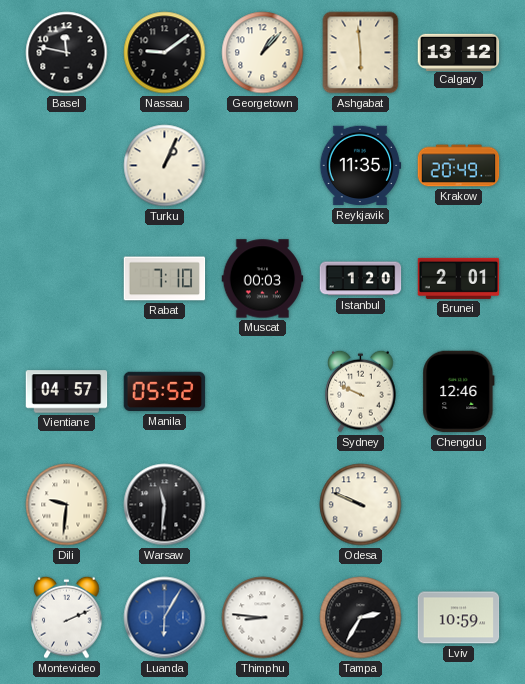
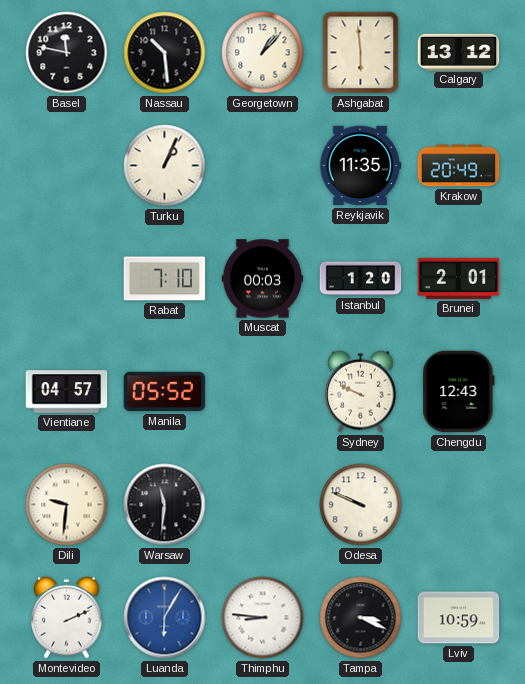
Nassau: 9:09 -> 10:29 (165, 53)
Chengdu: 12:46 -> 12:43 (459, 392)
Tampa: 2:35 -> 3:19 (361, 618)
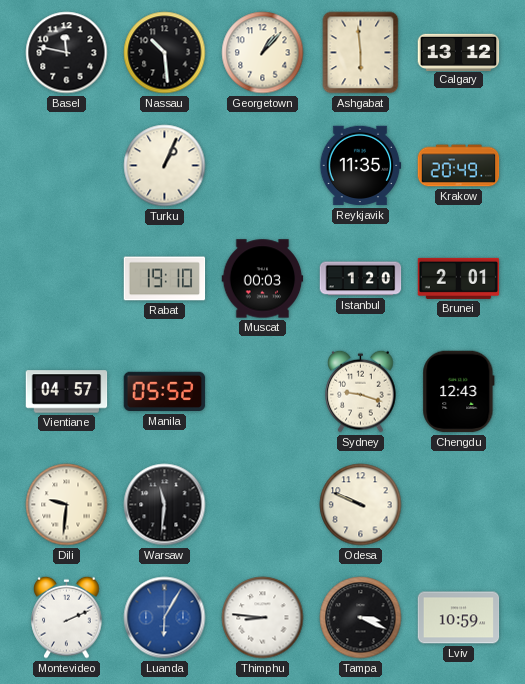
Rabat: 7:10 -> 19:10 (165, 279)
Sydney: 9:49 -> 9:18 (361, 391)
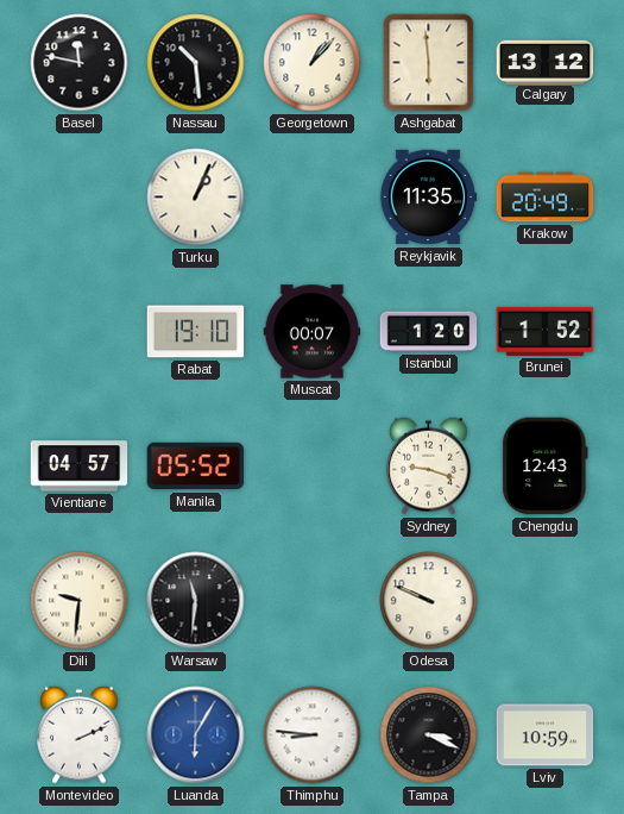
Muscat: 00:03 -> 00:07 (313, 332)
Brunei: 2:01 -> 1:52 (546, 331)
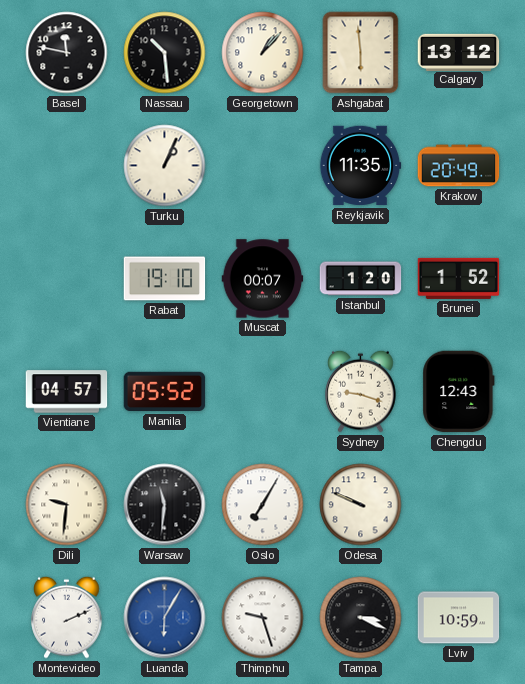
Oslo: none -> 7:05 (263, 505)
Thimphu: 8:46 -> 9:27 (263, 618)
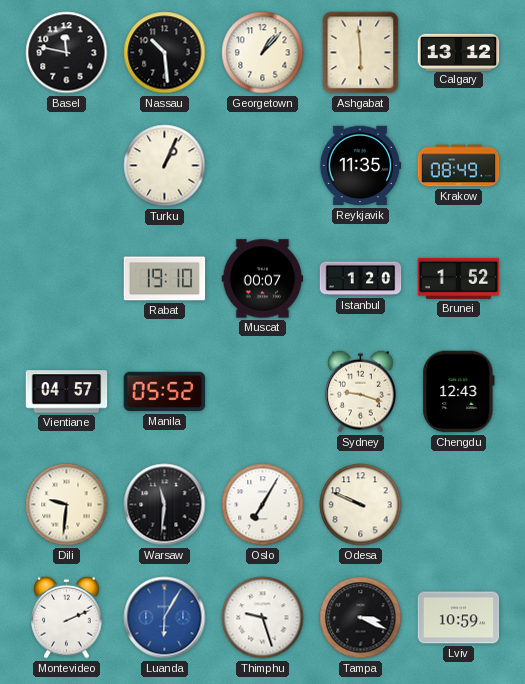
Krakow: 20:49 -> 08:49 (459, 166)
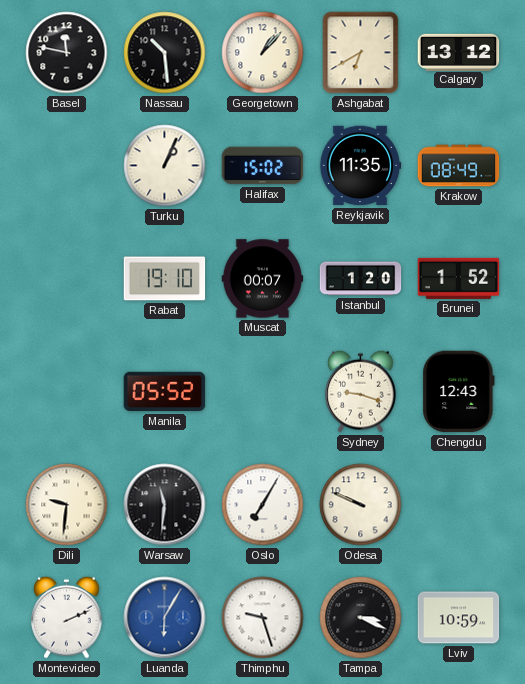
Ashgabat: 5:59 -> 6:40 (361, 53)
Halifax: none -> 15:02 (263, 166)
Vientiane: 04:57 -> none (67, 392)
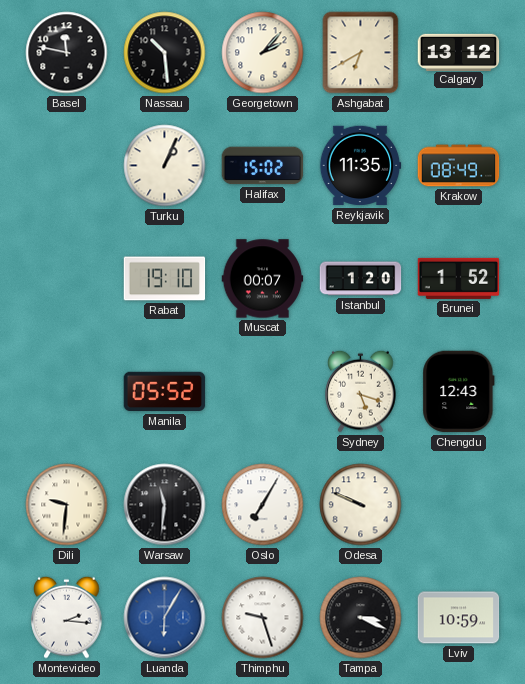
Georgetown: 1:07 -> 2:07 (263, 53)
Sydney: 9:18 -> 5:18 (361, 391)
Montevideo: 2:11 -> 2:16 (67, 617)
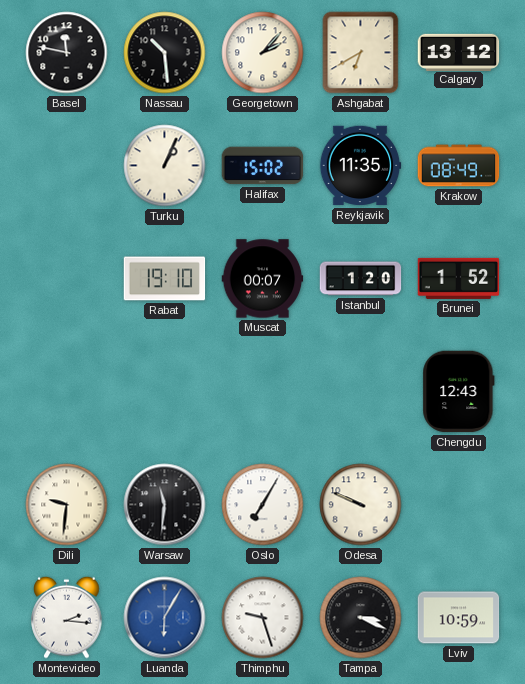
Manila: 05:52 -> none (165, 392)
Sydney: 5:18 -> none (361, 391)
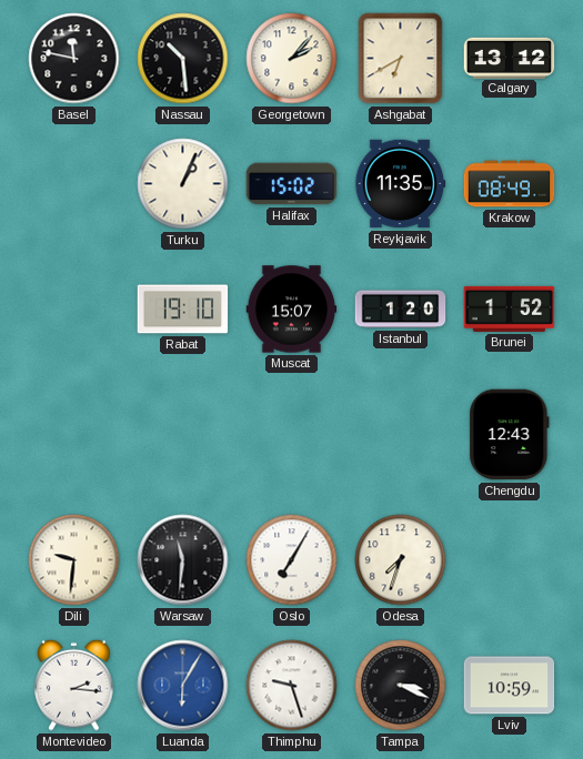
Muscat: 00:07 -> 15:07 (292, 310)
Odesa: 9:49 -> 7:33 (401, 560)
